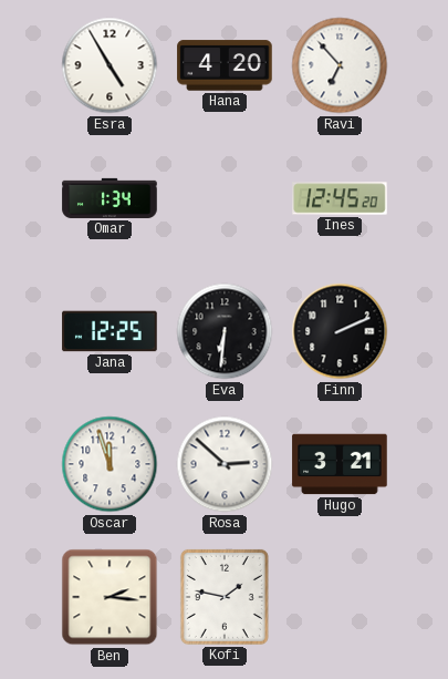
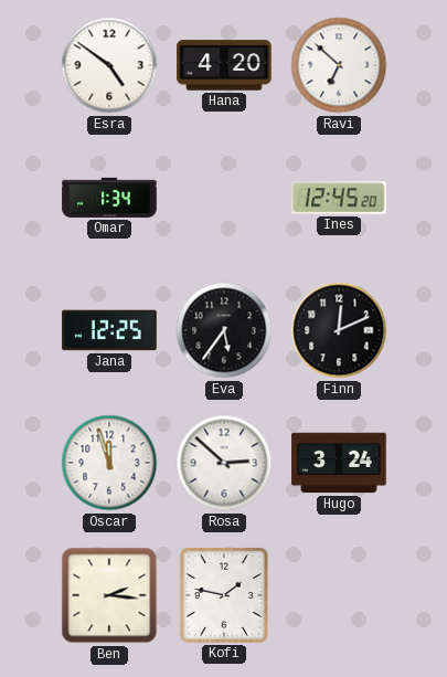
Esra: 4:55 -> 4:51 (109, 65)
Ravi: 6:53 -> 6:52 (339, 65)
Eva: 6:31 -> 5:36 (224, 330)
Finn: 2:11 -> 12:11 (339, 330)
Hugo: 3:21 -> 3:24 (339, 463)
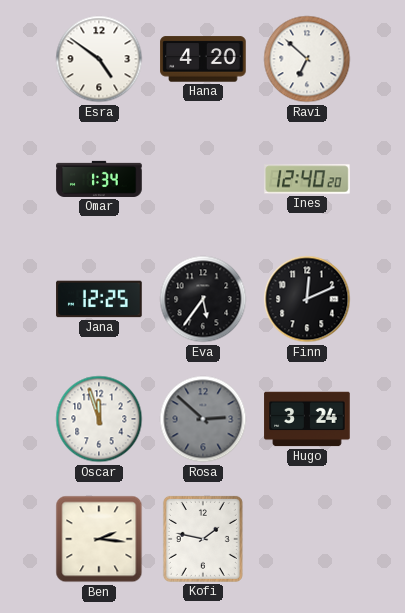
Ines: 12:45 -> 12:40 (307, 179)
Rosa dial: white -> grey (203, 419)
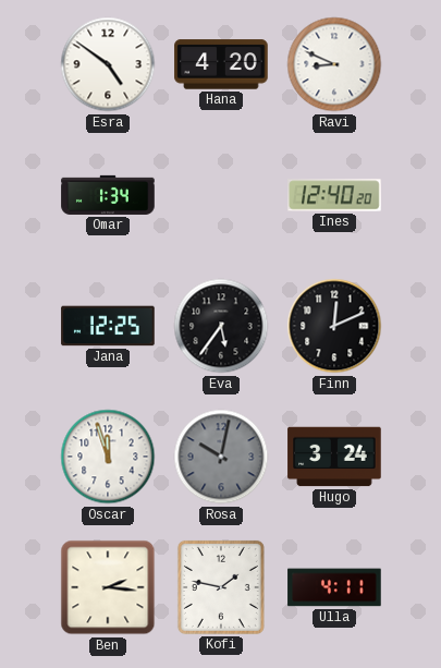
Ravi: 6:52 -> 8:49 (334, 64)
Rosa: 2:52 -> 10:02 (221, 457)
Ulla: none -> 4:11 (334, 587)
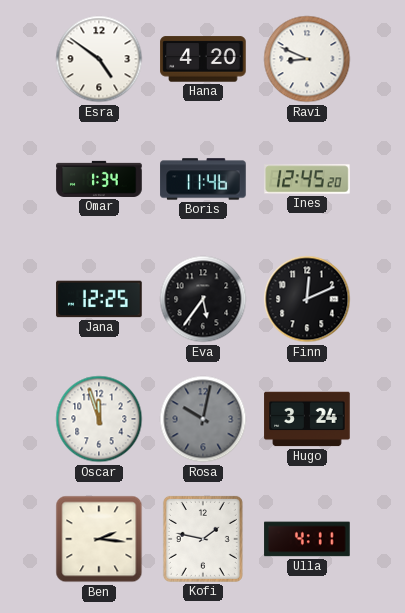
Boris: none -> 11:46 (203, 179)
Ines: 12:40 -> 12:45 (307, 179)
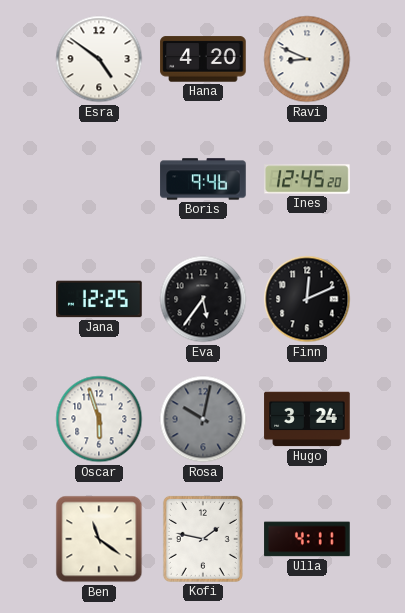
Omar: 1:34 -> none (99, 179)
Boris: 11:46 -> 9:46 (203, 179)
Oscar: 11:57 -> 5:57 (99, 419)
Ben: 2:16 -> 11:21 (99, 539)
